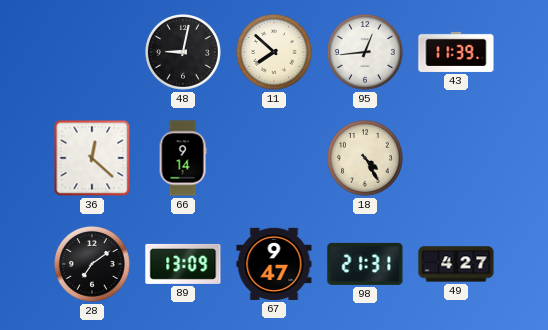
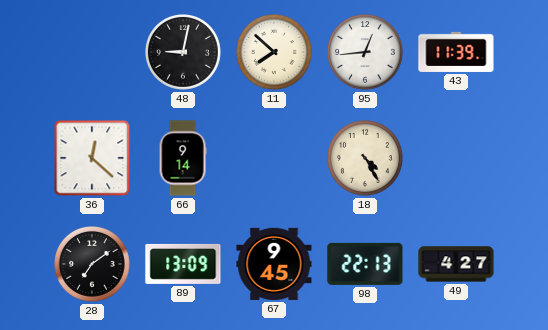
67: 9:47 -> 9:45 (274, 264)
98: 21:31 -> 22:13 (365, 264)
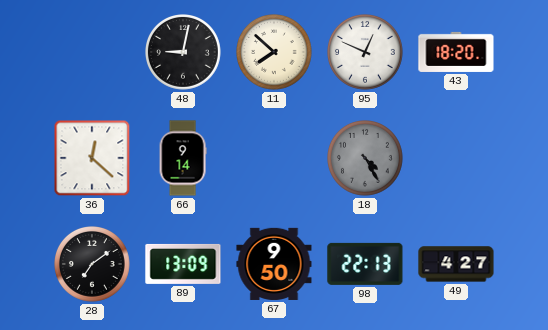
95: 12:44 -> 12:49 (366, 53)
43: 11:39 -> 18:20 (456, 52)
18 dial: cream -> grey (366, 159)
67: 9:45 -> 9:50 (274, 264)
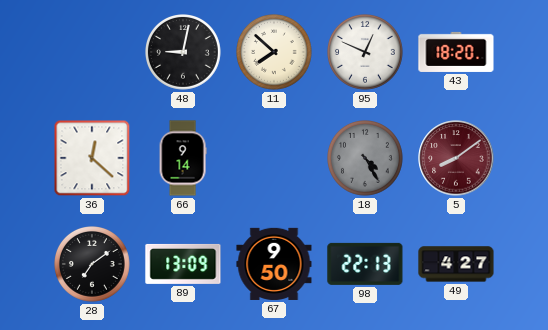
5: none -> 8:09 (456, 158)
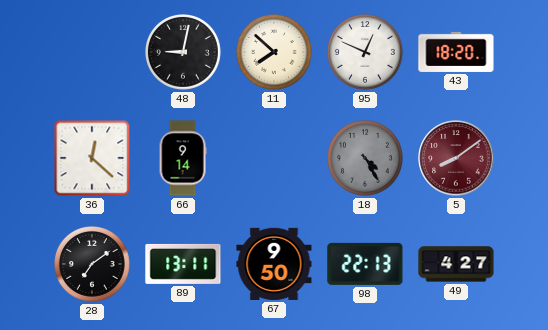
89: 13:09 -> 13:11 (183, 264)
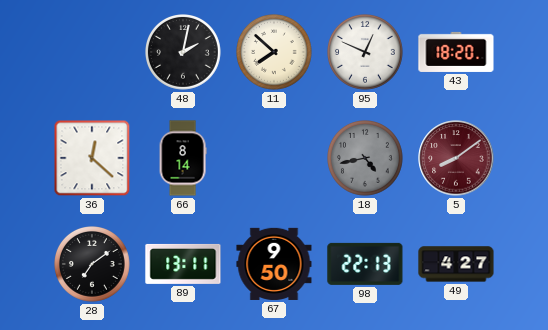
48: 9:02 -> 2:02 (184, 53)
66: 9:14 -> 8:14 (183, 158)
18: 4:25 -> 4:43 (366, 159)
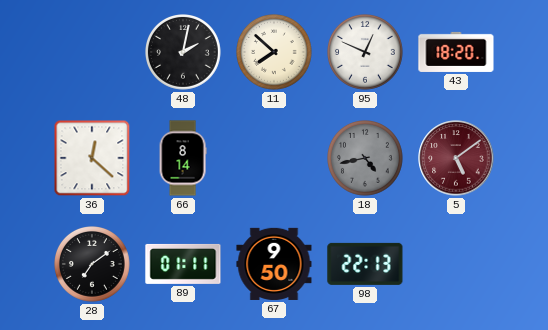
5: 8:09 -> 5:09 (456, 158)
89: 13:11 -> 01:11 (183, 264)
49: 4:27 -> none (456, 264)
